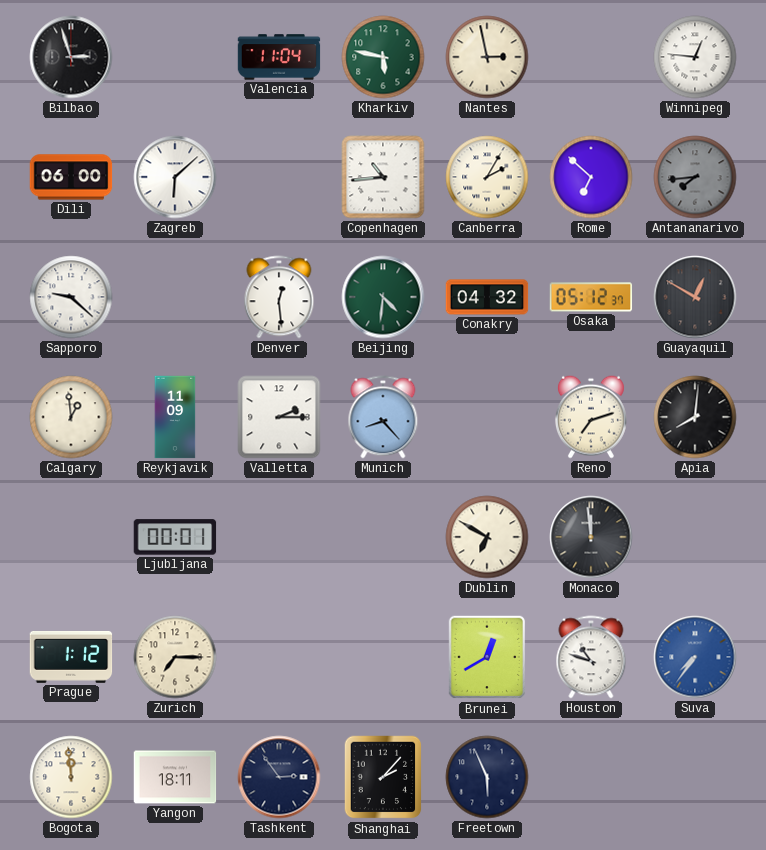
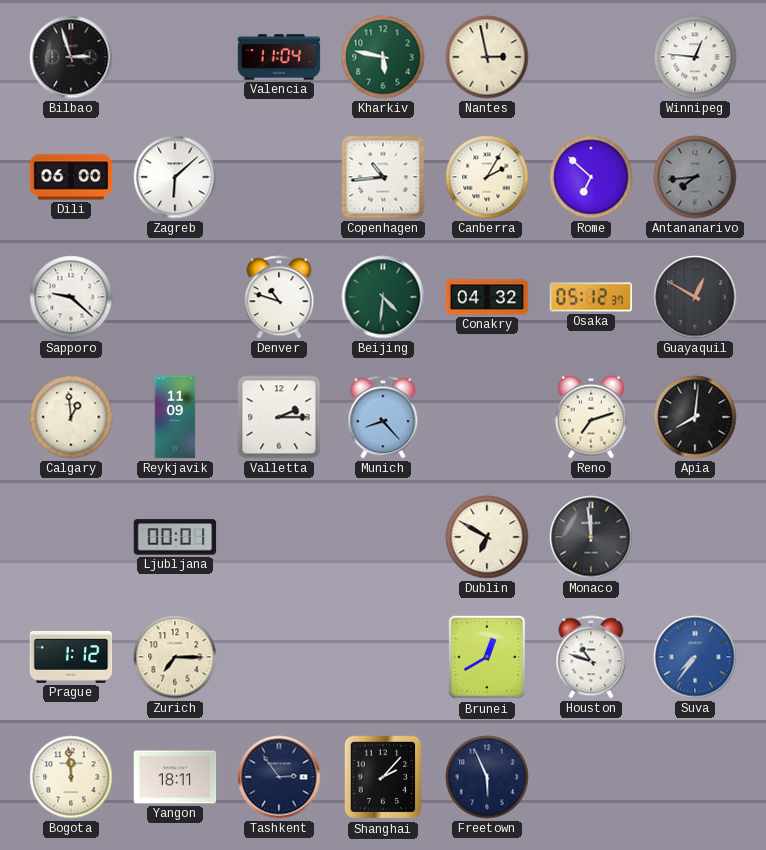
Denver: 12:29 -> 10:48 (279, 297)
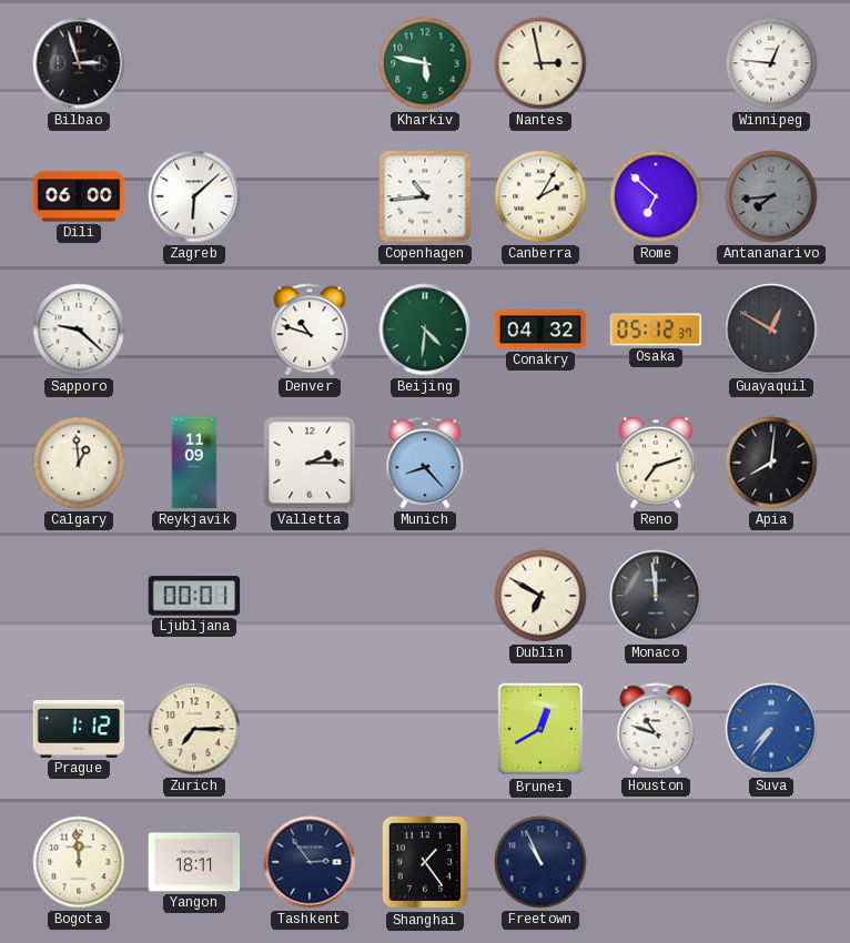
Valencia: 11:04 -> none (279, 57)
Shanghai: 2:07 -> 1:24 (425, 862)
Freetown: 5:56 -> 10:56 (540, 862)
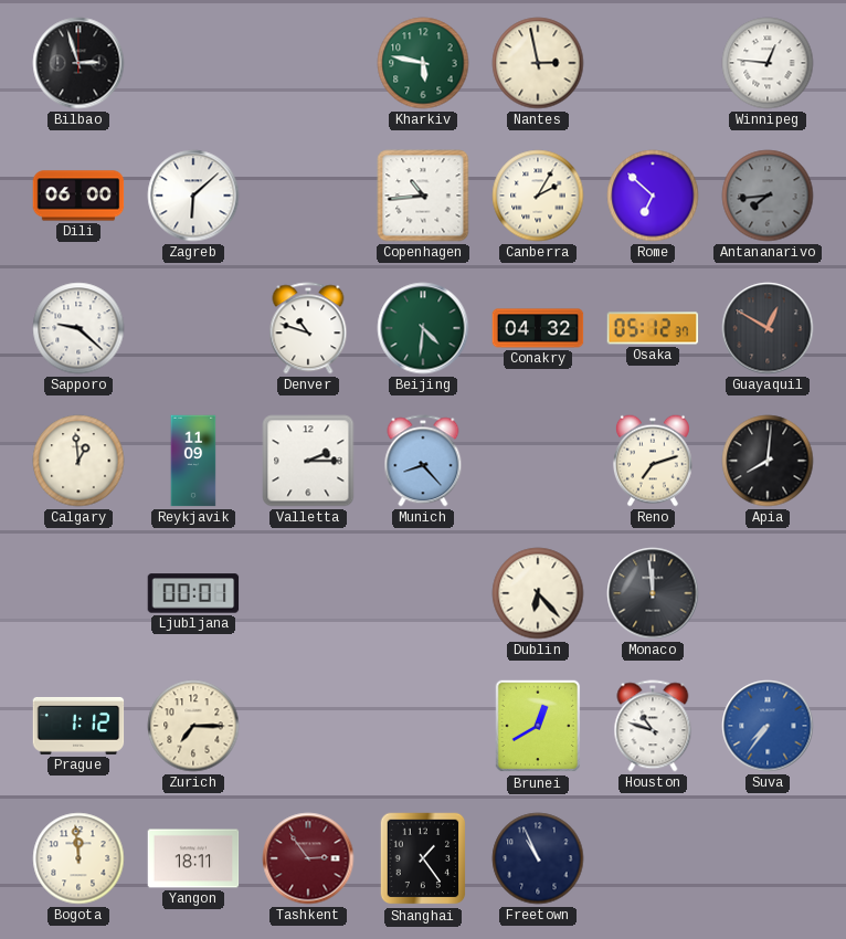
Dublin: 6:50 -> 6:23 (538, 593)
Tashkent dial: navy -> burgundy (308, 858)
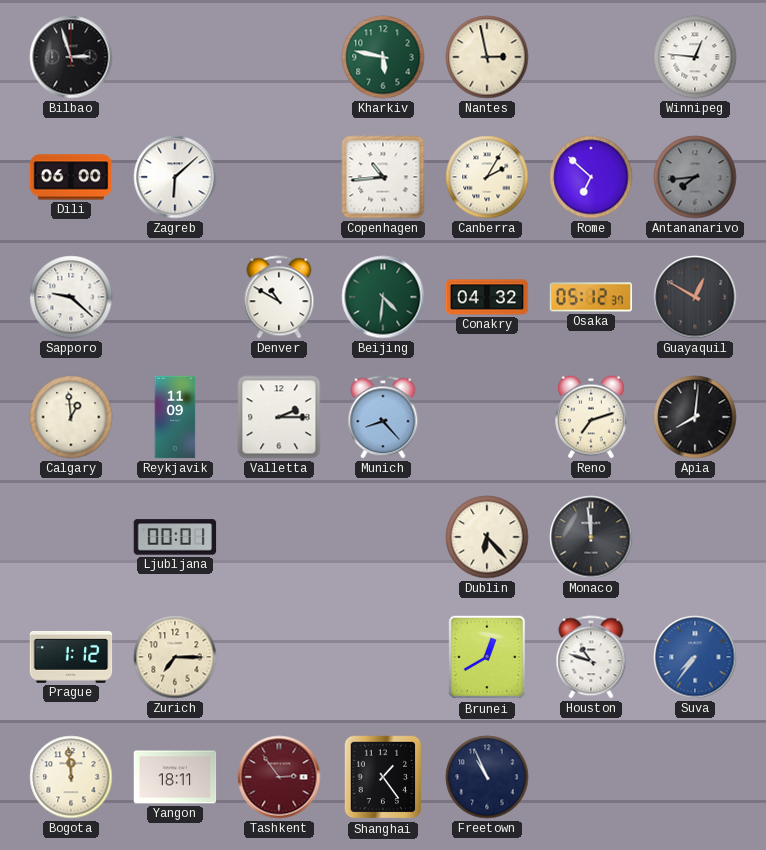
Denver: 10:48 -> 10:50 (279, 297)
